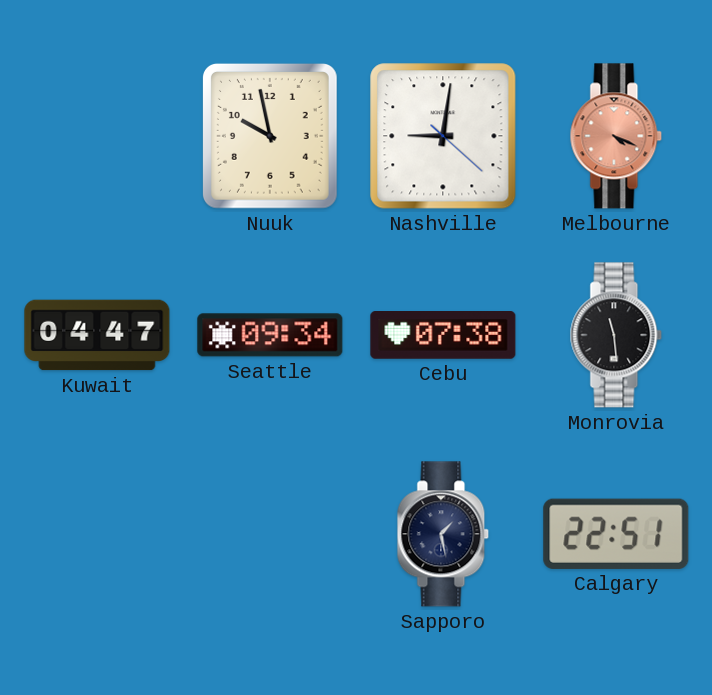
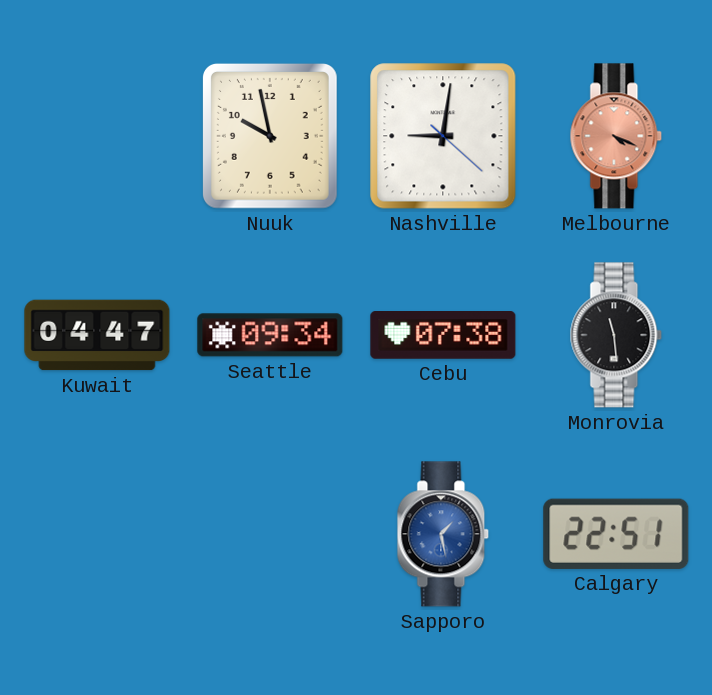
Sapporo dial: navy -> blue (443, 534)
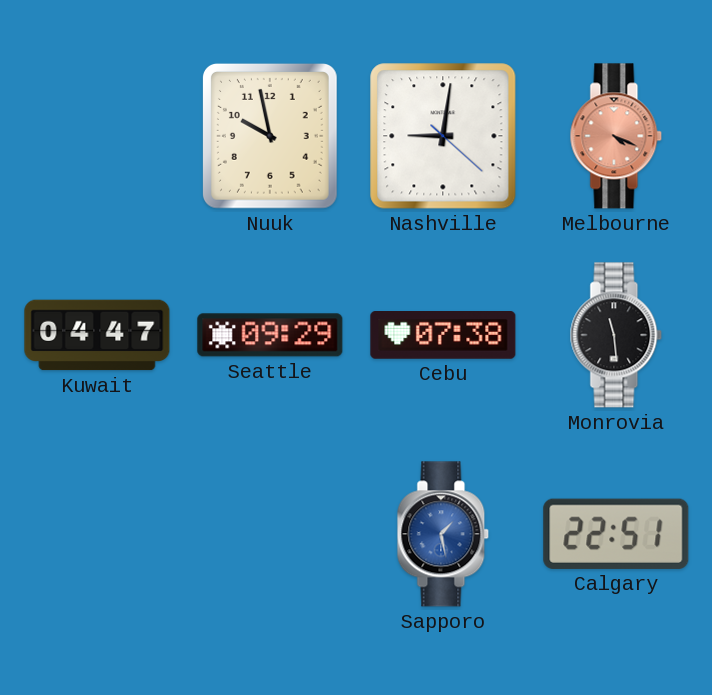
Seattle: 09:34 -> 09:29 (270, 335)
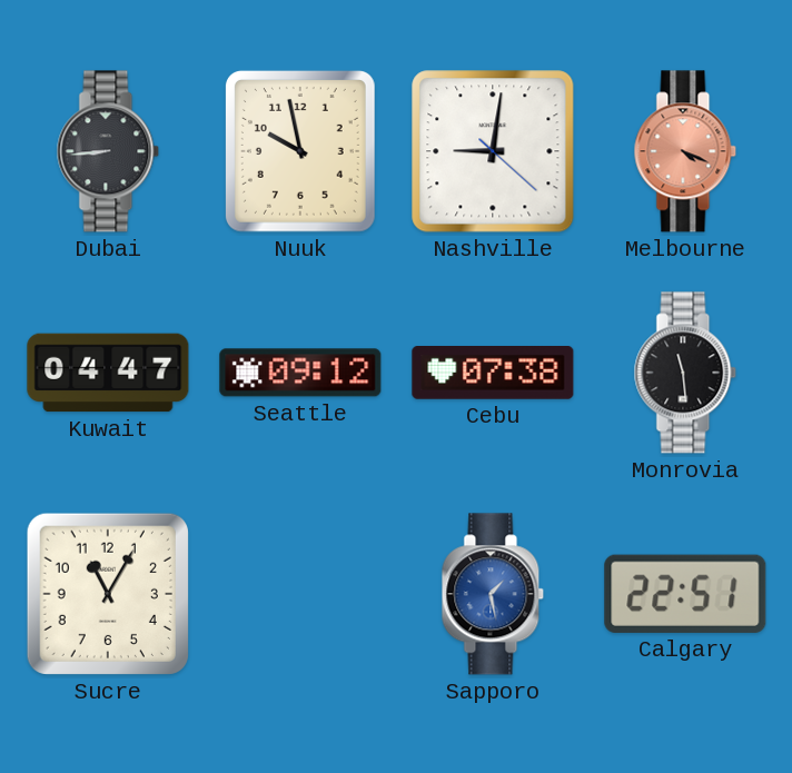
Dubai: none -> 8:44 (108, 151)
Seattle: 09:29 -> 09:12 (300, 373)
Sucre: none -> 11:05 (108, 594)
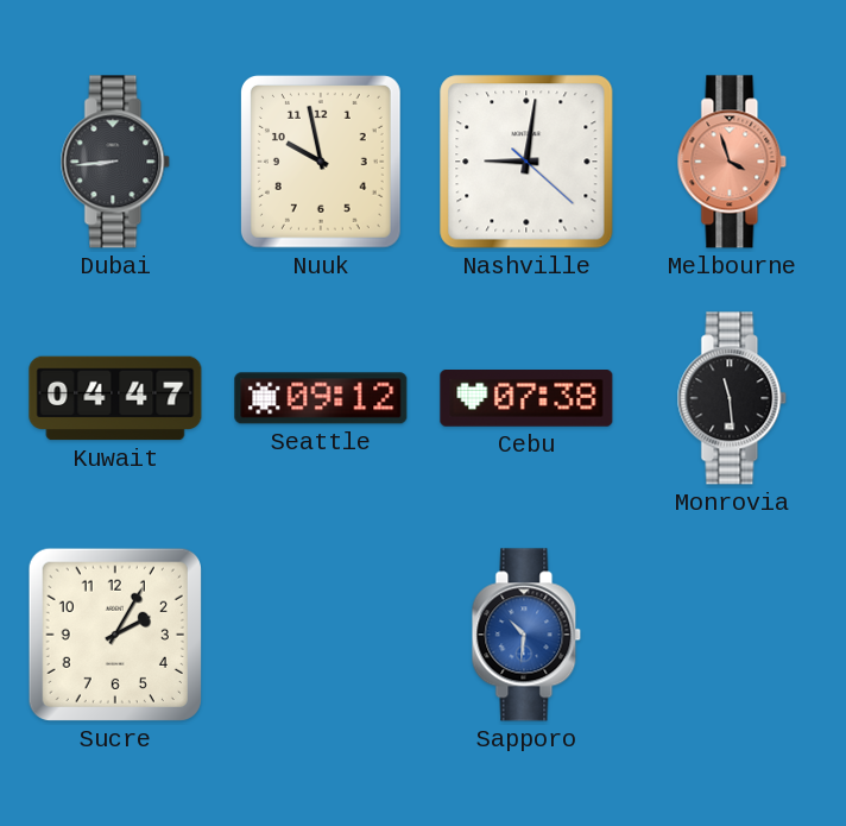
Melbourne: 4:19 -> 3:57 (732, 162)
Sucre: 11:05 -> 2:05 (115, 635)
Sapporo: 1:28 -> 10:31 (526, 635)
Calgary: 22:51 -> none (685, 594)
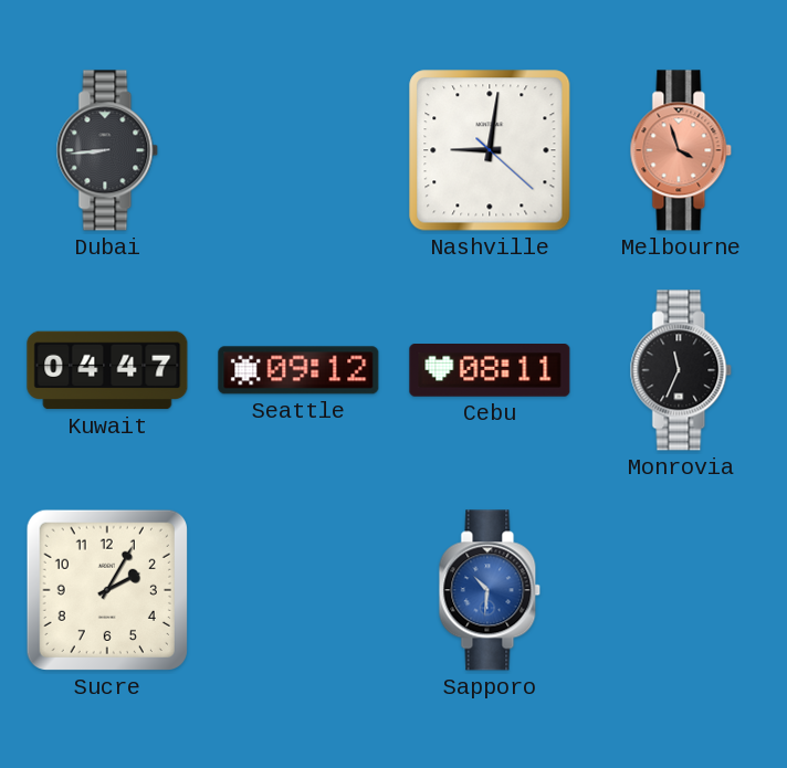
Nuuk: 9:58 -> none (321, 162)
Cebu: 07:38 -> 08:11 (490, 370)
Monrovia: 11:29 -> 11:34 (681, 370)
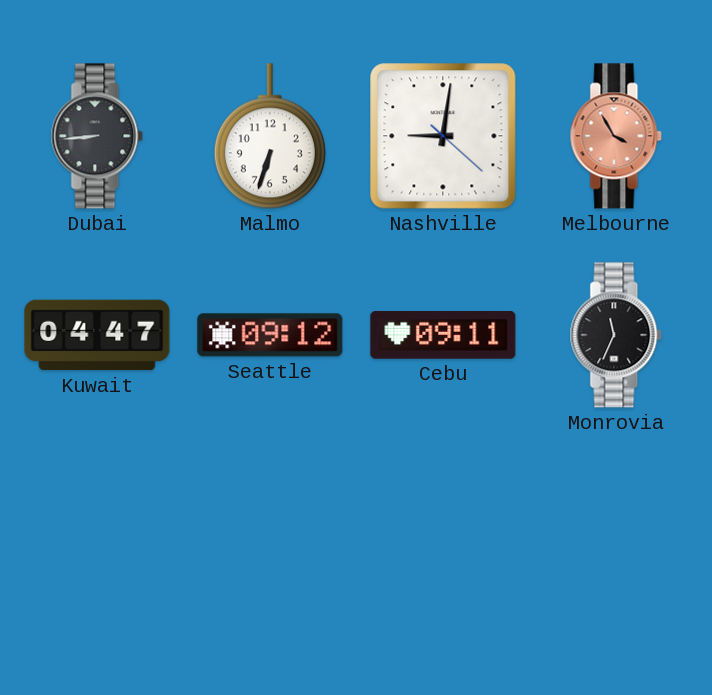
Malmo: none -> 6:33 (270, 136)
Melbourne: 3:57 -> 3:55 (616, 136)
Cebu: 08:11 -> 09:11 (443, 335)
Sucre: 2:05 -> none (107, 590)
Sapporo: 10:31 -> none (490, 590)
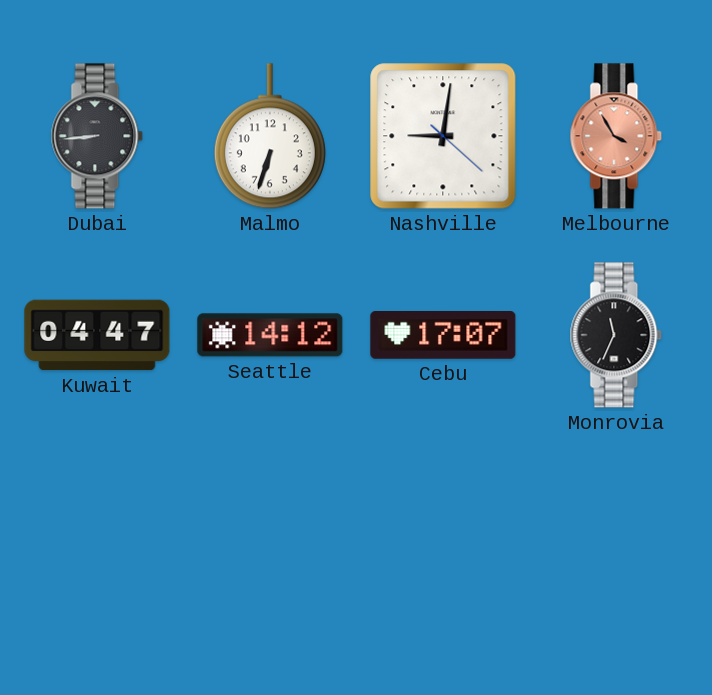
Seattle: 09:12 -> 14:12 (270, 335)
Cebu: 09:11 -> 17:07 (443, 335)
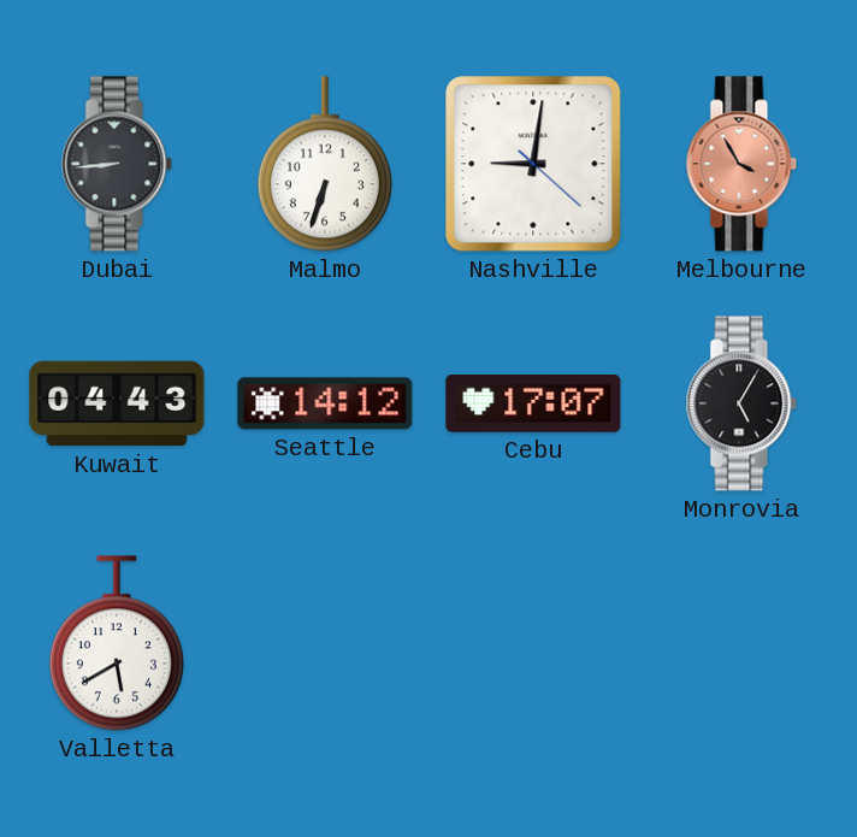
Kuwait: 04:47 -> 04:43 (117, 403)
Monrovia: 11:34 -> 5:05 (741, 403)
Valletta: none -> 5:40 (117, 643)
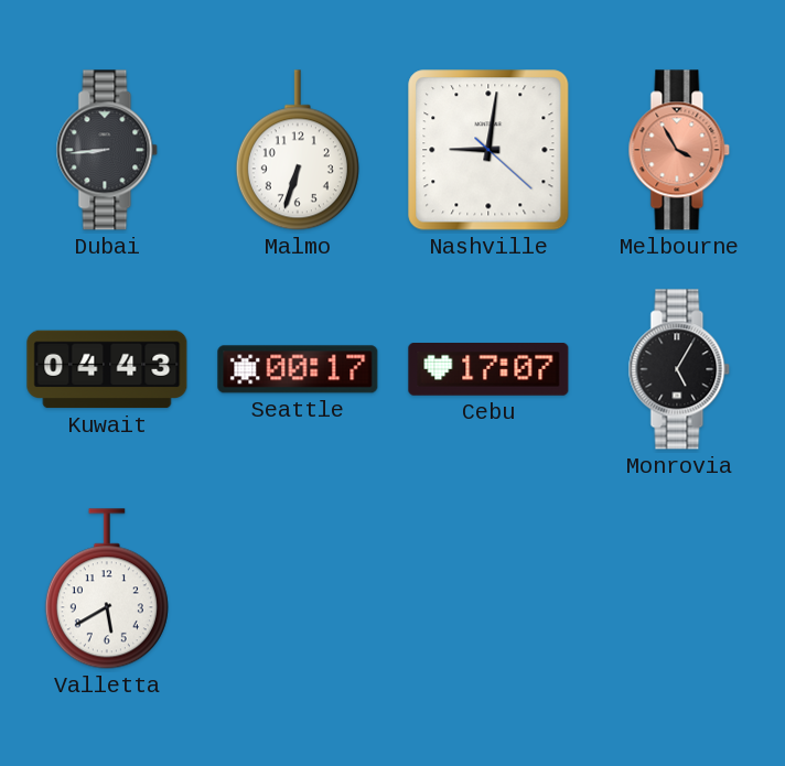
Seattle: 14:12 -> 00:17 (298, 369)
